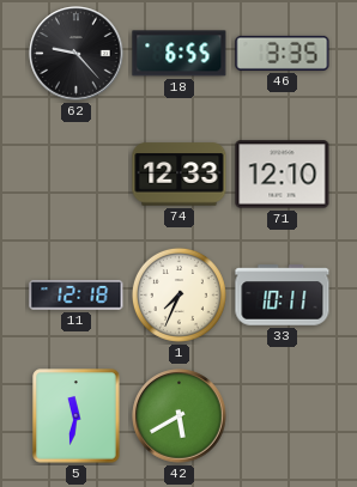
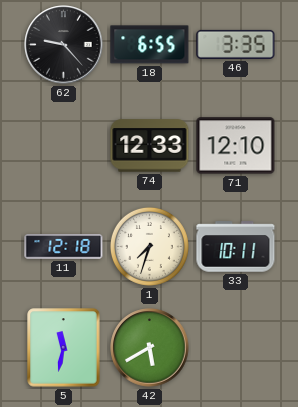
1: 7:34 -> 7:33 (149, 246)
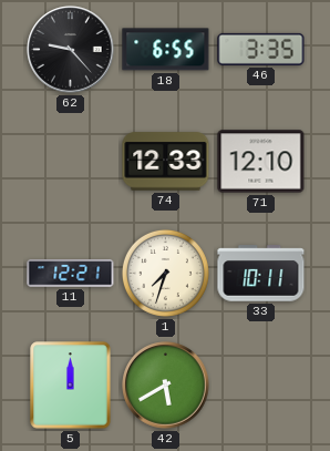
11: 12:18 -> 12:21 (71, 274)
5: 11:32 -> 12:00 (71, 386)
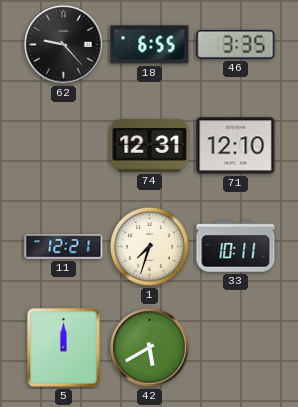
74: 12:33 -> 12:31 (150, 146)
